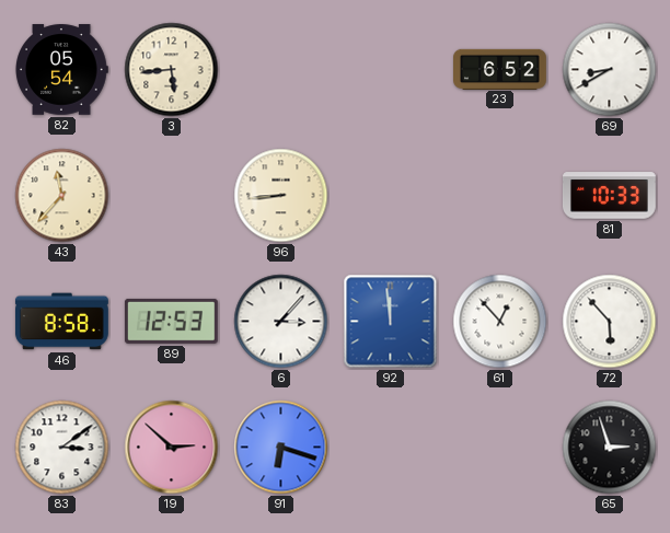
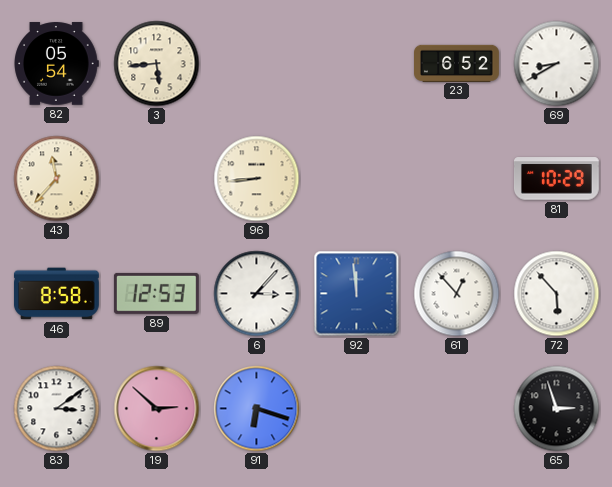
81: 10:33 -> 10:29 (556, 179)
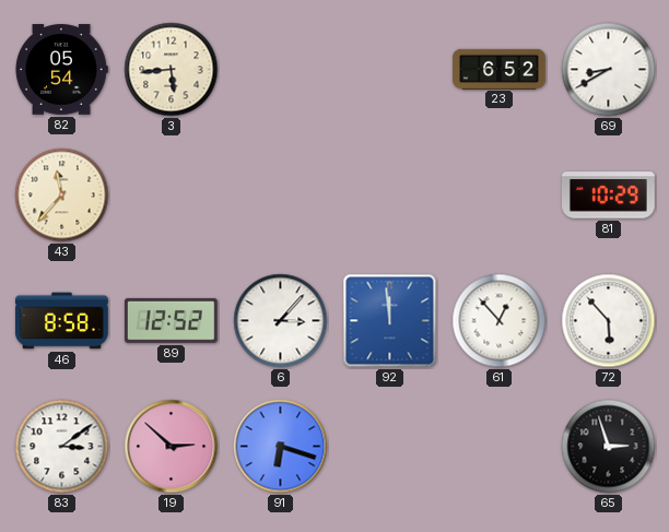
96: 8:44 -> none (257, 179)
89: 12:53 -> 12:52 (171, 320)
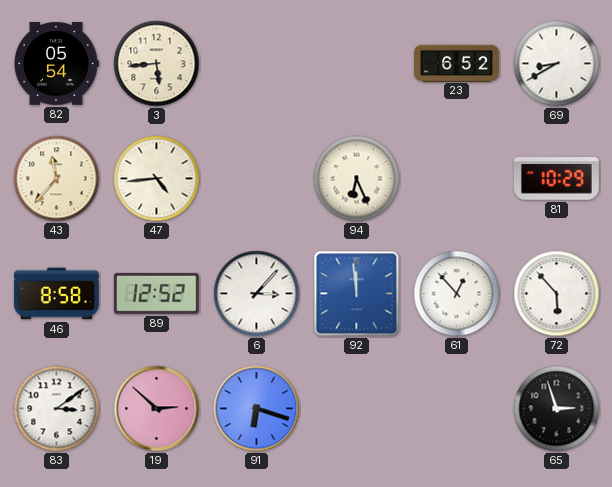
47: none -> 4:44 (157, 179)
94: none -> 6:26 (357, 179)
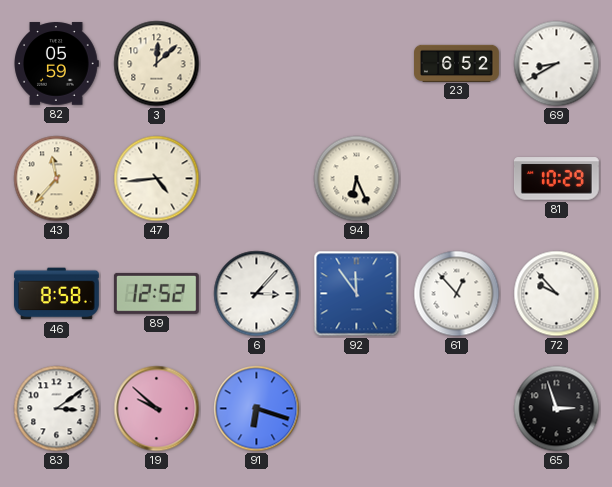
82: 05:54 -> 05:59 (56, 64)
3: 5:44 -> 12:08 (157, 64)
92: 11:59 -> 11:54 (357, 294)
72: 5:53 -> 9:53 (557, 294)
19: 2:52 -> 9:52 (157, 409)
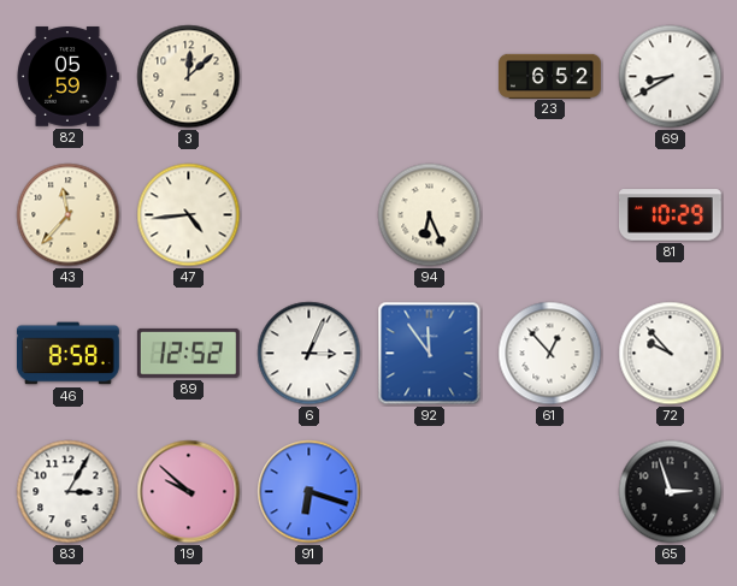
6: 3:07 -> 3:04 (309, 354)
83: 3:09 -> 3:05 (69, 492)
